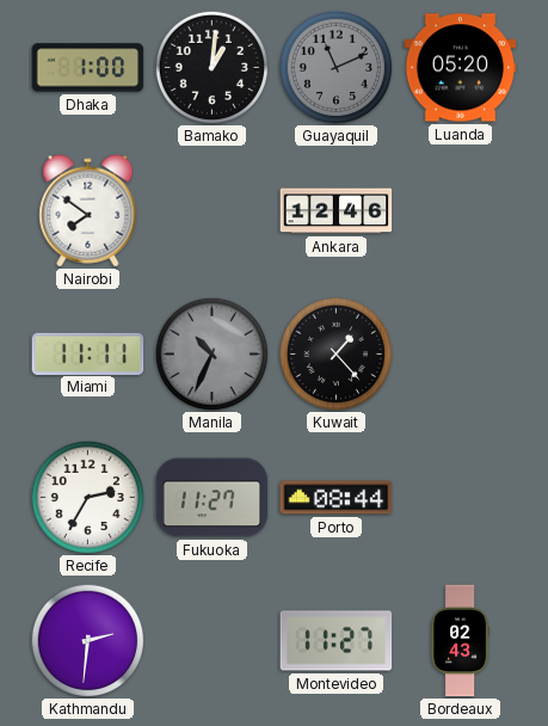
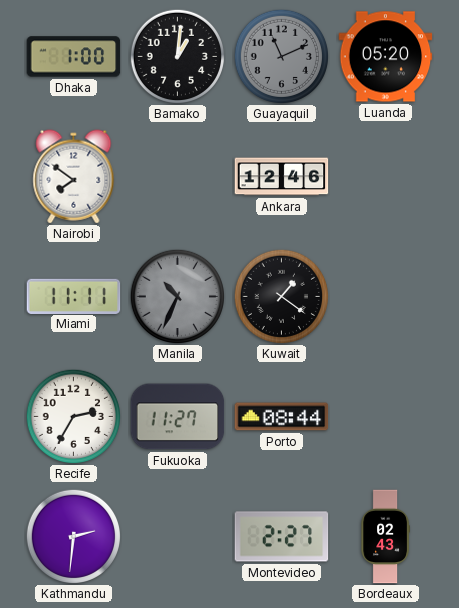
Kuwait: 1:23 -> 1:21 (281, 296)
Montevideo: 11:27 -> 2:27 (282, 537)
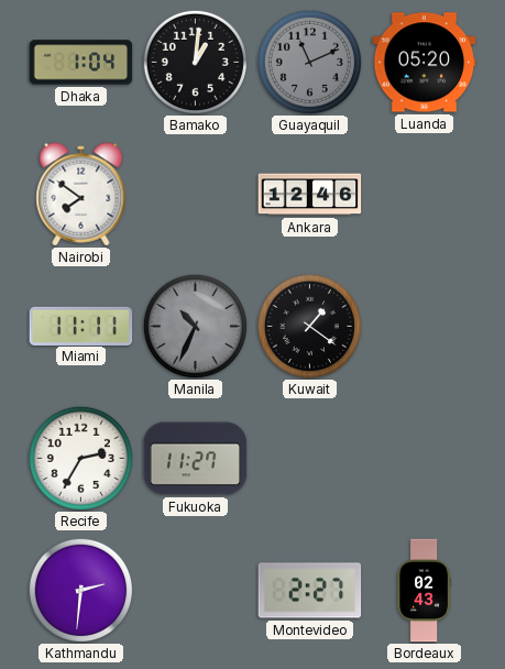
Dhaka: 1:00 -> 1:04 (81, 63)
Porto: 08:44 -> none (282, 417)
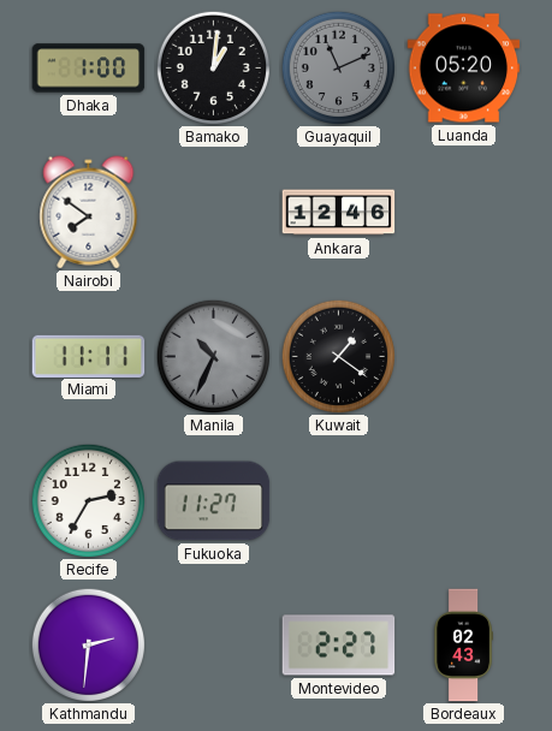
Dhaka: 1:04 -> 1:00 (89, 69)
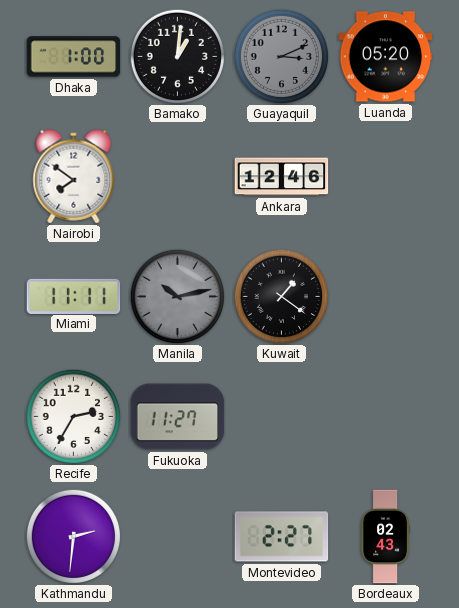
Guayaquil: 11:11 -> 3:11 (281, 56)
Manila: 10:34 -> 10:13 (177, 296)
